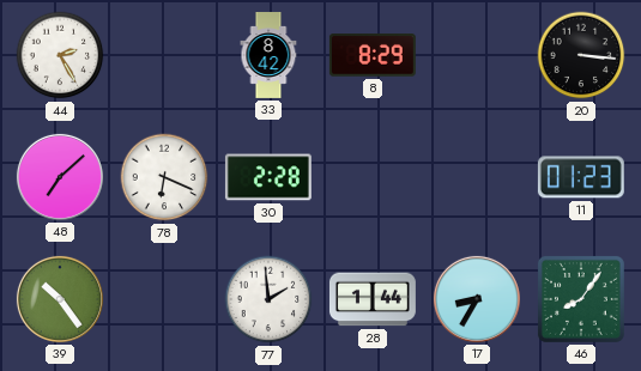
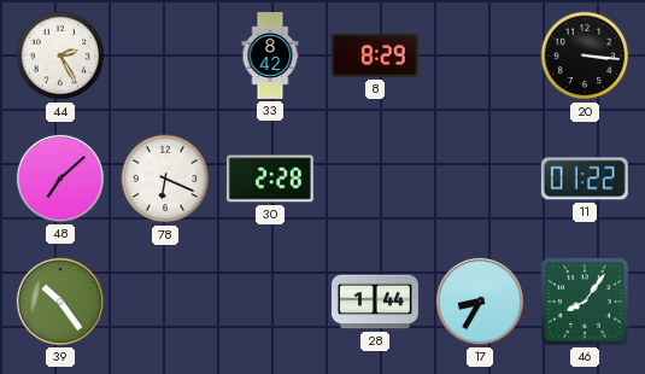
11: 01:23 -> 01:22 (585, 179)
77: 1:59 -> none (268, 299)
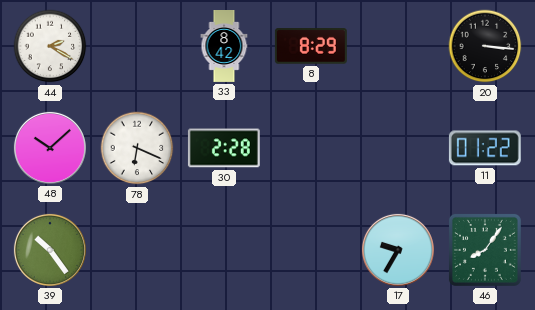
44: 2:25 -> 2:20 (50, 46)
48: 7:08 -> 10:08 (50, 148)
28: 1:44 -> none (375, 302)
17: 8:35 -> 9:35 (398, 250)
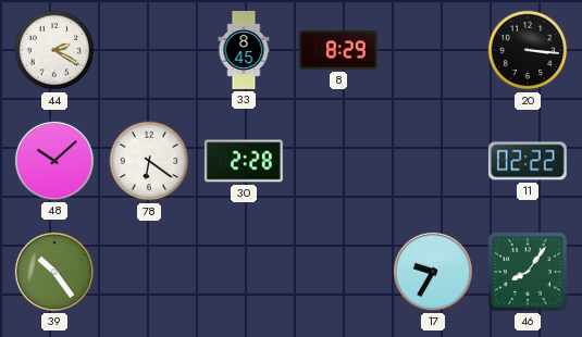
33: 8:42 -> 8:45 (244, 51)
78: 6:19 -> 6:21 (149, 161)
11: 01:22 -> 02:22 (528, 161)
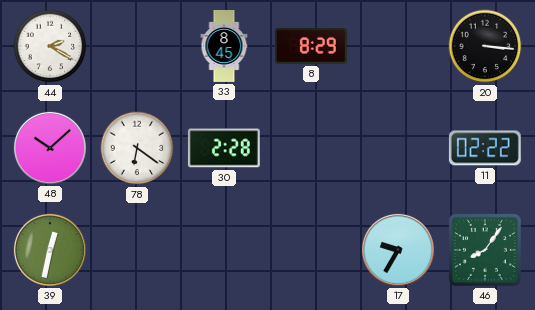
39: 10:24 -> 12:32 (50, 250)
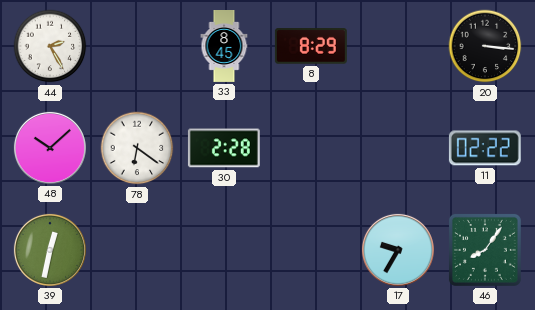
44: 2:20 -> 2:25 (50, 46)
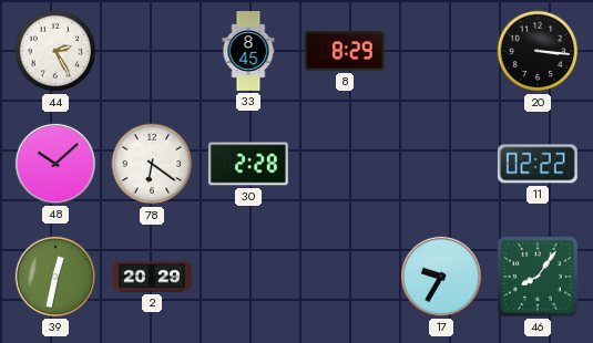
2: none -> 20:29 (152, 277)
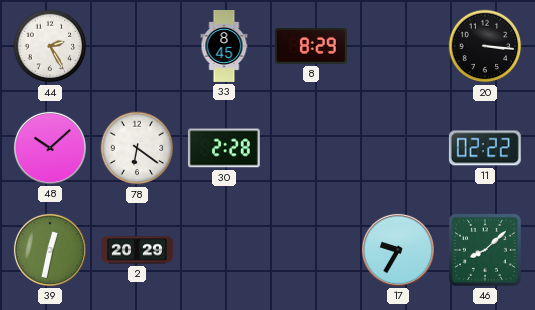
46: 8:06 -> 8:08 (485, 250)
